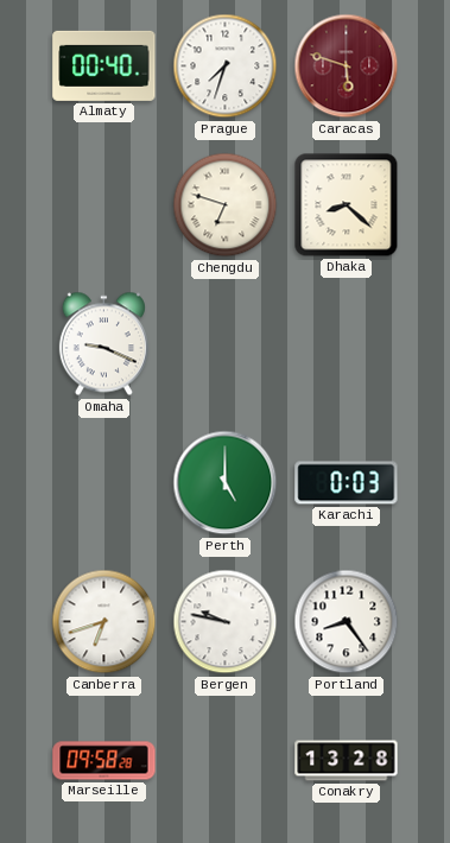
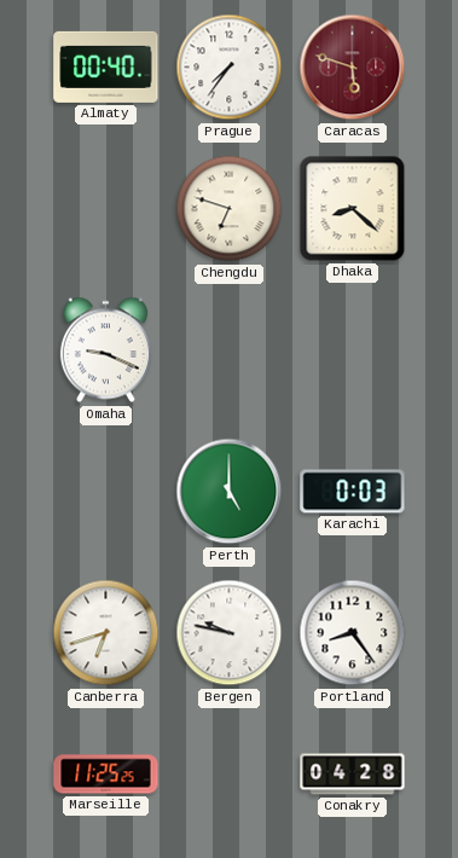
Prague: 7:33 -> 7:36 (230, 68)
Marseille: 09:58 -> 11:25 (106, 775)
Conakry: 13:28 -> 04:28 (353, 775)
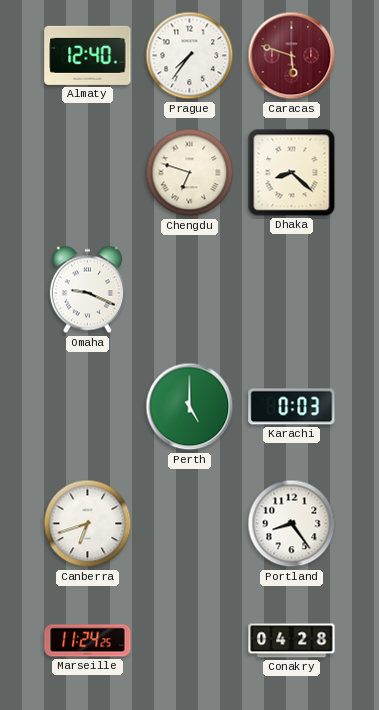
Almaty: 00:40 -> 12:40 (88, 55)
Bergen: 9:47 -> none (230, 633)
Marseille: 11:25 -> 11:24 (88, 641)
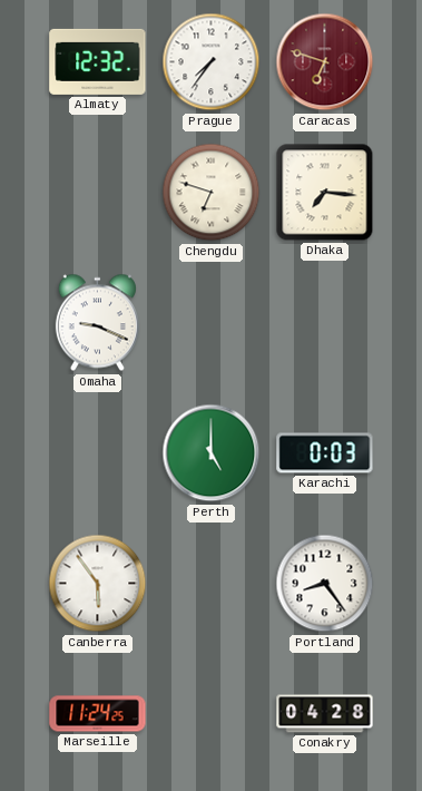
Almaty: 12:40 -> 12:32 (98, 61)
Caracas: 5:48 -> 6:48 (325, 62)
Dhaka: 8:22 -> 7:16 (325, 193)
Canberra: 6:42 -> 5:54 (98, 584)
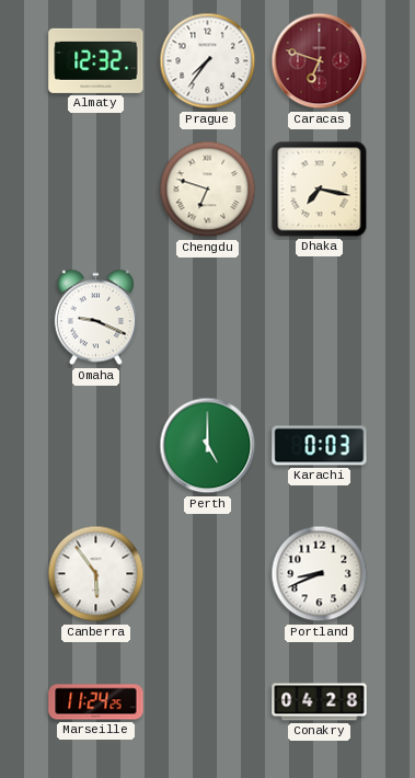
Dhaka: 7:16 -> 7:17 (320, 190)
Portland: 8:24 -> 8:41 (320, 574)
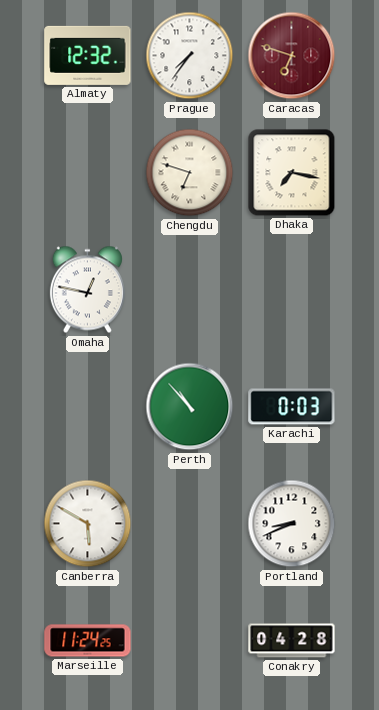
Omaha: 9:19 -> 12:47 (87, 290)
Perth: 5:00 -> 10:53 (190, 407)
Canberra: 5:54 -> 5:50 (88, 524)
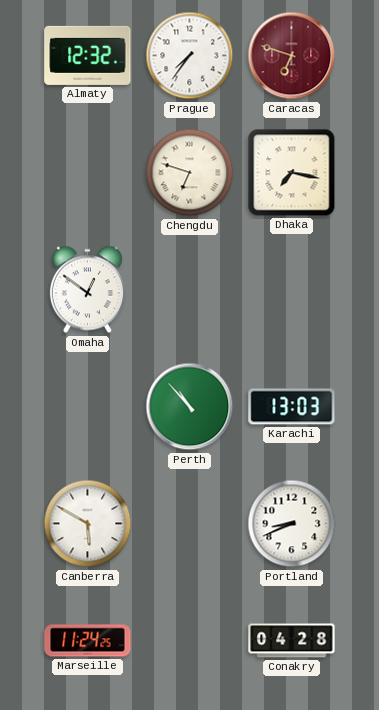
Omaha: 12:47 -> 12:51 (87, 290)
Karachi: 0:03 -> 13:03 (292, 407)
